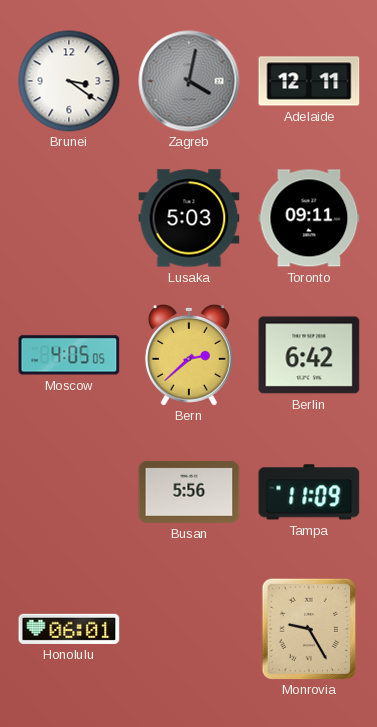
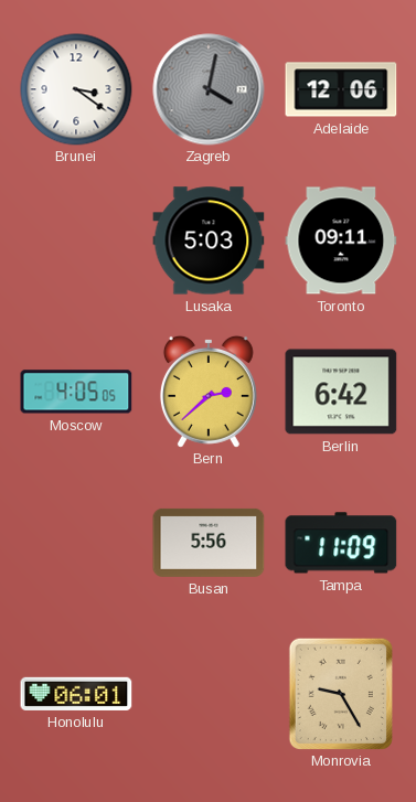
Adelaide: 12:11 -> 12:06 (341, 89)
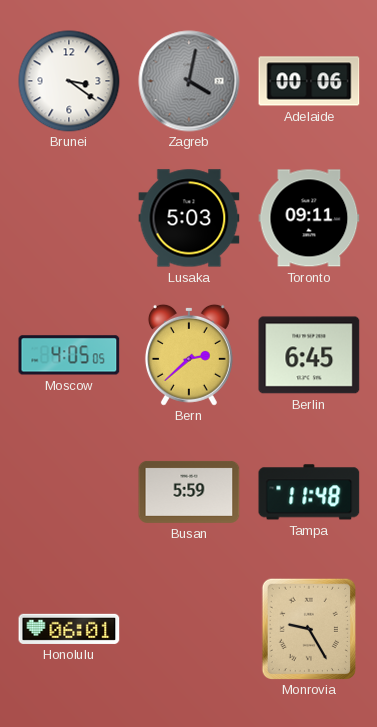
Adelaide: 12:06 -> 00:06 (309, 81)
Berlin: 6:42 -> 6:45 (309, 355)
Busan: 5:56 -> 5:59 (189, 492)
Tampa: 11:09 -> 11:48 (309, 492)
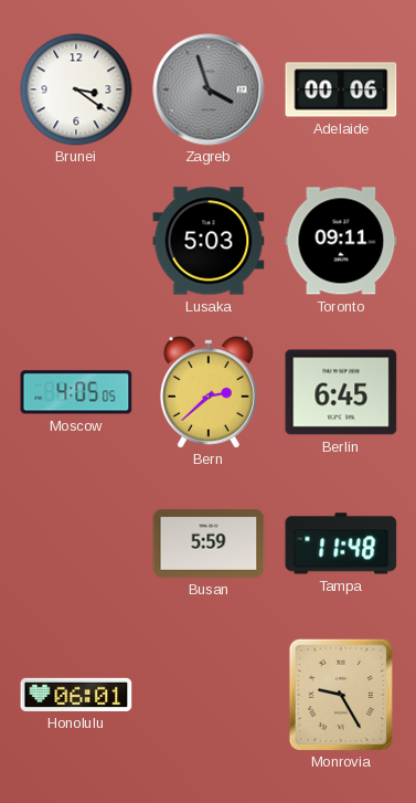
Zagreb: 4:02 -> 3:57 (209, 89)
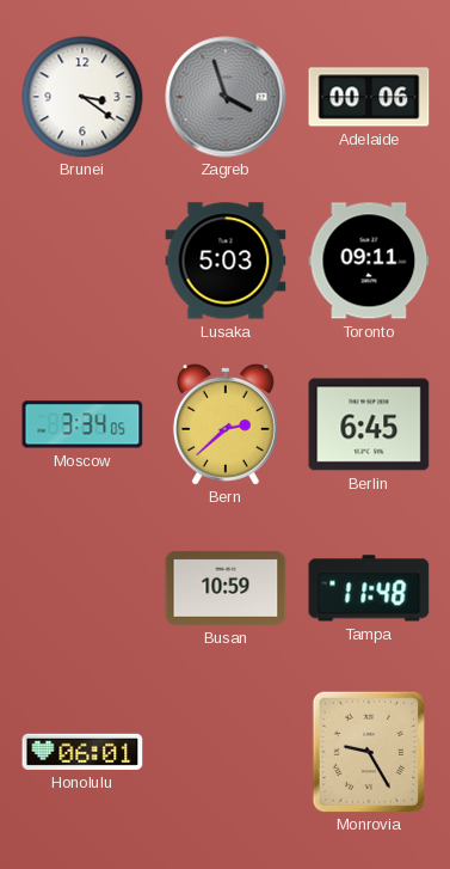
Moscow: 4:05 -> 3:34 (82, 424)
Busan: 5:59 -> 10:59 (226, 588)
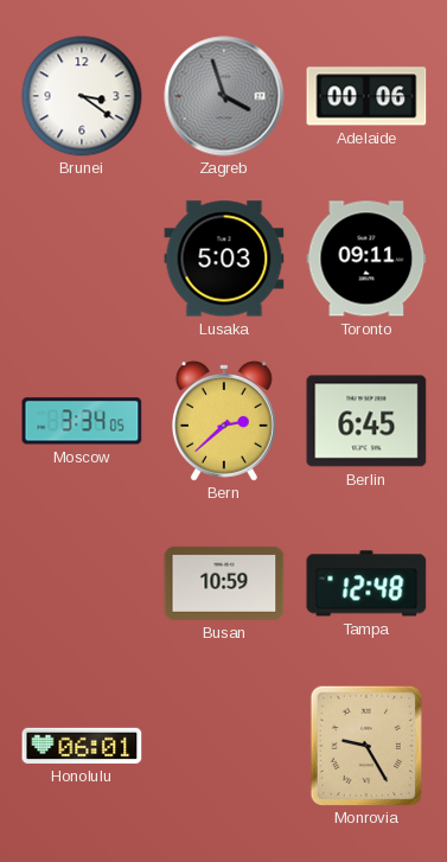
Tampa: 11:48 -> 12:48 (366, 583)
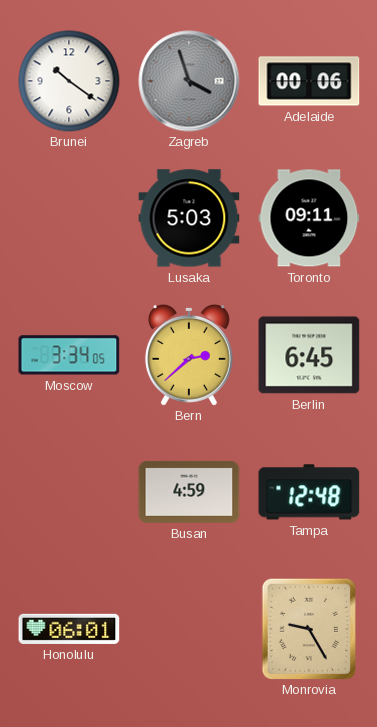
Brunei: 3:21 -> 10:21 (69, 81)
Busan: 10:59 -> 4:59 (189, 492)
